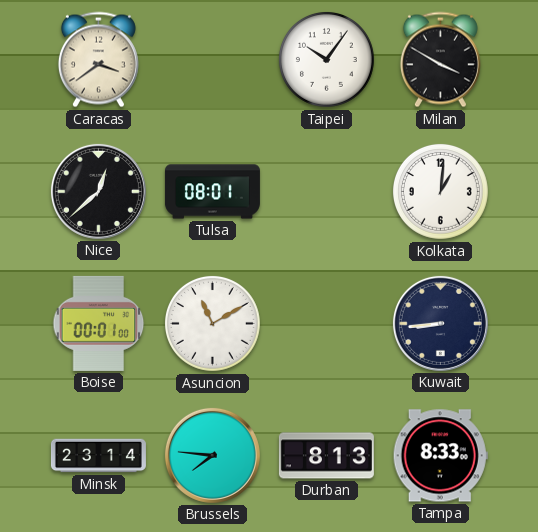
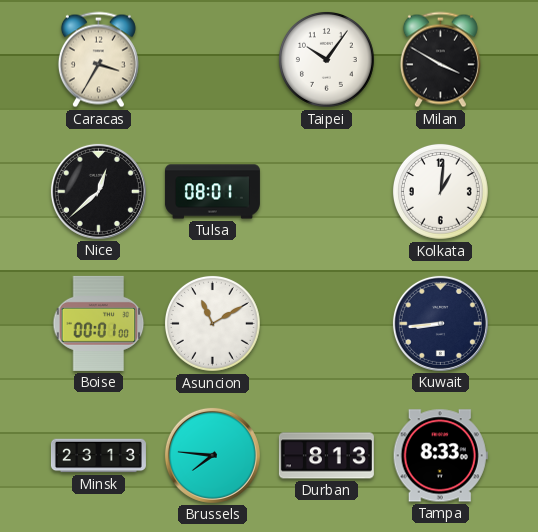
Caracas: 3:39 -> 3:35 (98, 60)
Minsk: 23:14 -> 23:13 (98, 456)
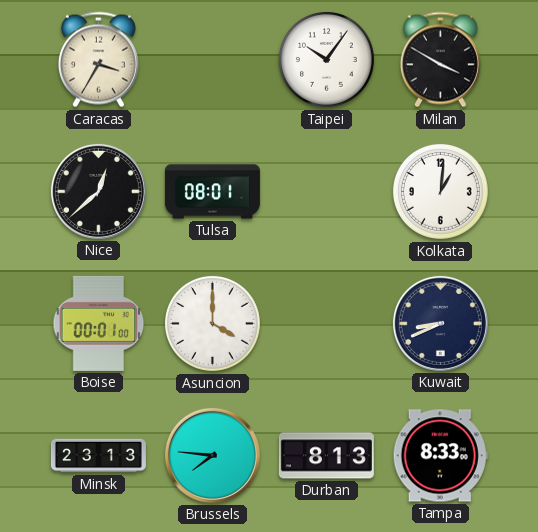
Asuncion: 11:10 -> 4:00 (212, 323)
Kuwait: 8:44 -> 8:41 (440, 323)
